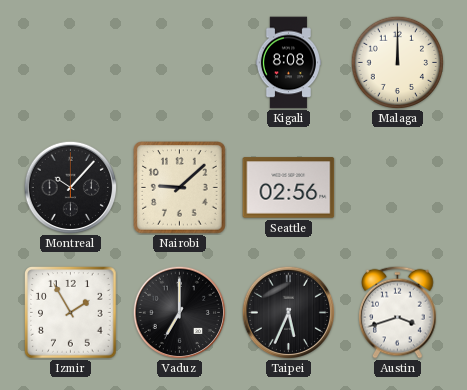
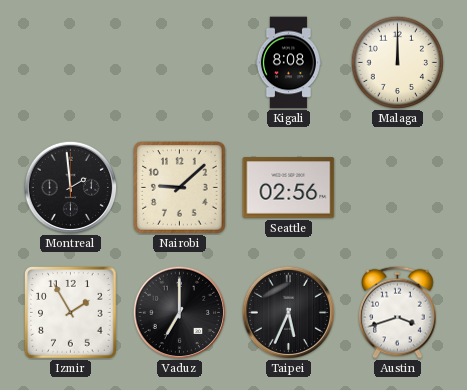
Montreal: 10:07 -> 1:59 (70, 187)
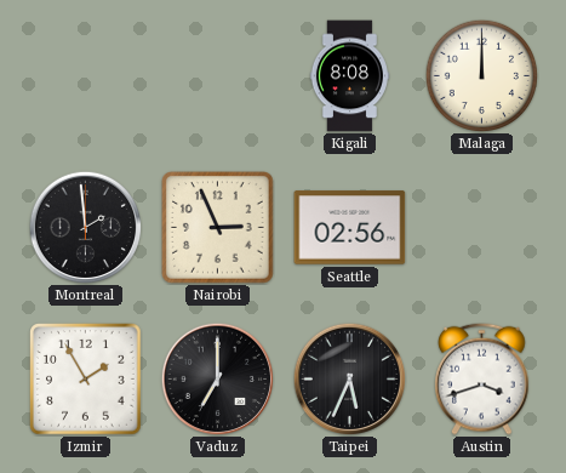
Nairobi: 9:08 -> 2:56 (218, 228)
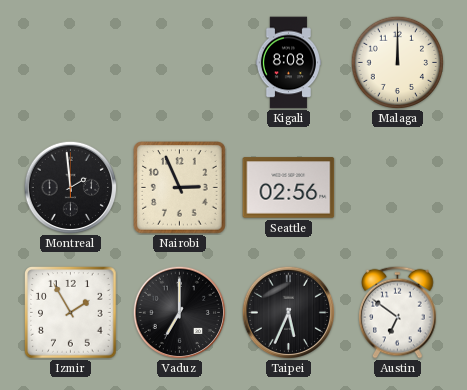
Austin: 3:42 -> 6:51 (398, 312)
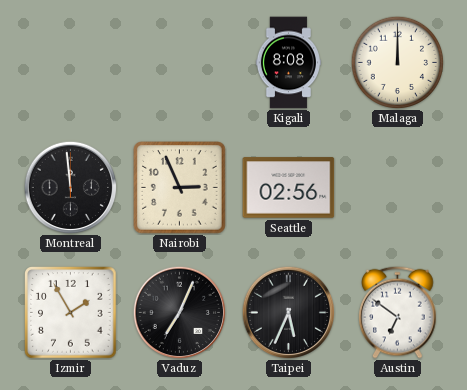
Montreal: 1:59 -> 11:59 (70, 187)
Vaduz: 7:00 -> 7:04 (179, 312)
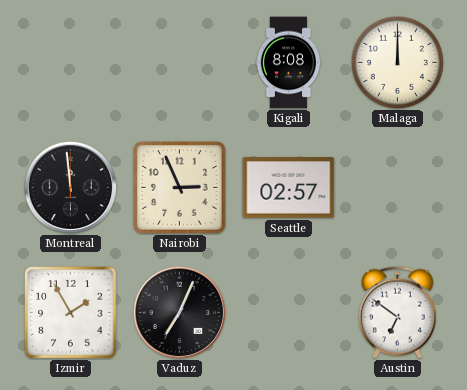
Seattle: 02:56 -> 02:57 (289, 188)
Taipei: 5:34 -> none (288, 312)
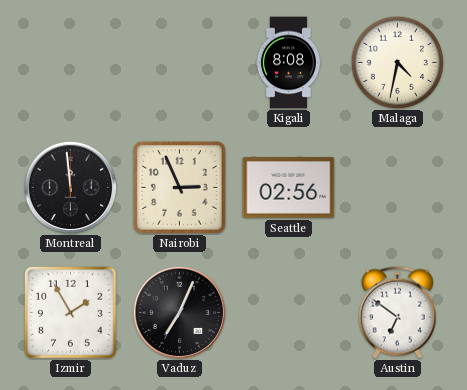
Malaga: 12:00 -> 4:32 (397, 62)
Seattle: 02:57 -> 02:56 (289, 188)
